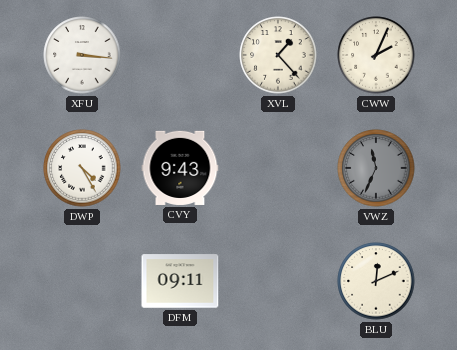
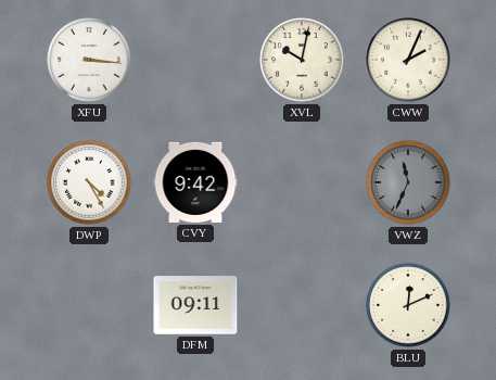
XVL: 1:23 -> 10:02 (302, 60)
CVY: 9:43 -> 9:42 (195, 182)
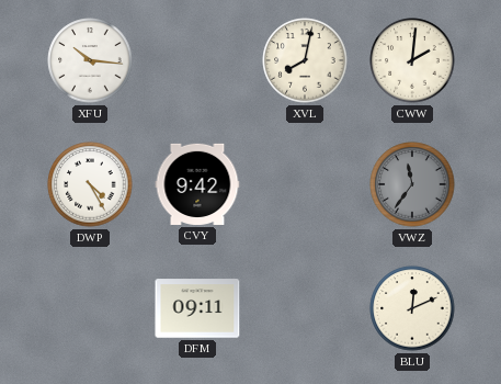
XFU: 3:16 -> 10:16 (90, 60)
XVL: 10:02 -> 8:02 (305, 60)
CWW: 2:04 -> 2:01 (412, 60)
VWZ: 11:34 -> 11:36 (412, 184)
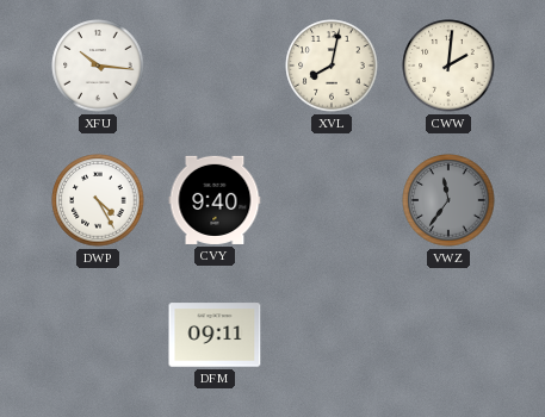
CVY: 9:42 -> 9:40 (215, 200)
BLU: 12:11 -> none (412, 308)
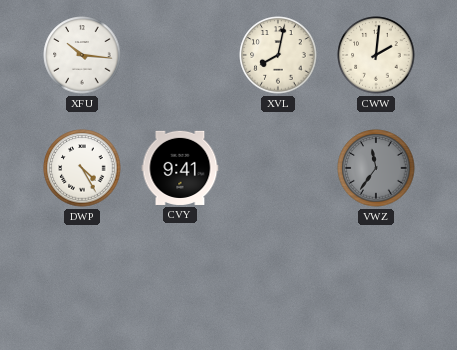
CVY: 9:40 -> 9:41 (180, 168)
DFM: 09:11 -> none (215, 335)
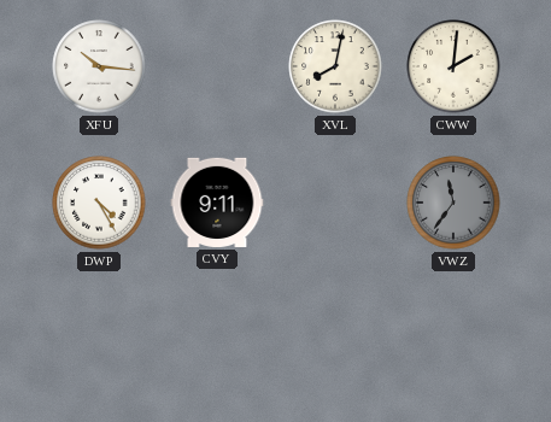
CVY: 9:41 -> 9:11 (217, 203)
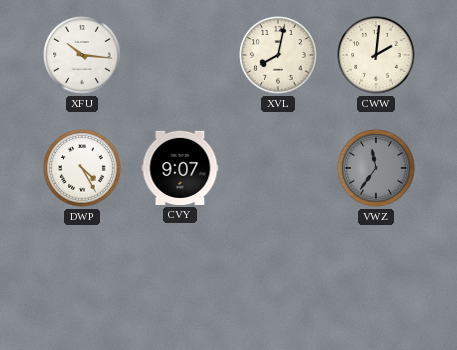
CVY: 9:11 -> 9:07 (180, 168)
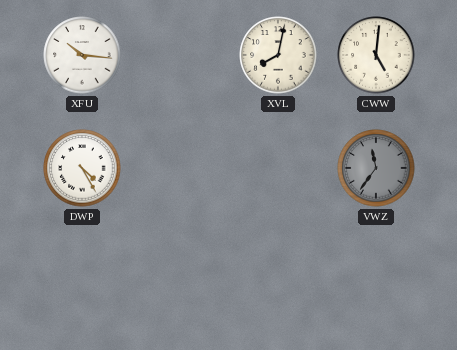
CWW: 2:01 -> 5:01 (376, 55)
CVY: 9:07 -> none (180, 168)
